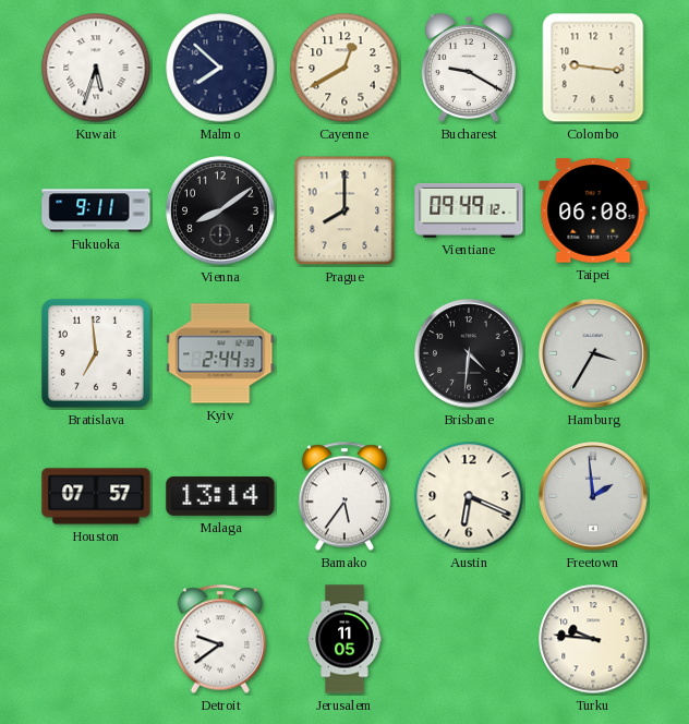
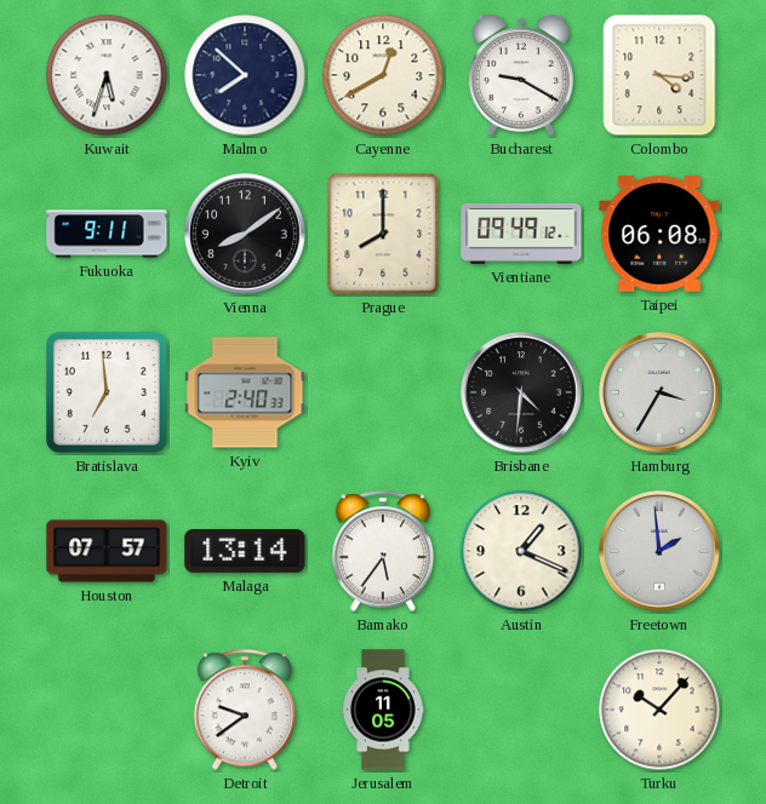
Colombo: 9:16 -> 4:16 (659, 75)
Kyiv: 2:44 -> 2:40 (245, 392)
Austin: 6:19 -> 1:19 (521, 551)
Turku: 9:46 -> 10:07 (659, 710)
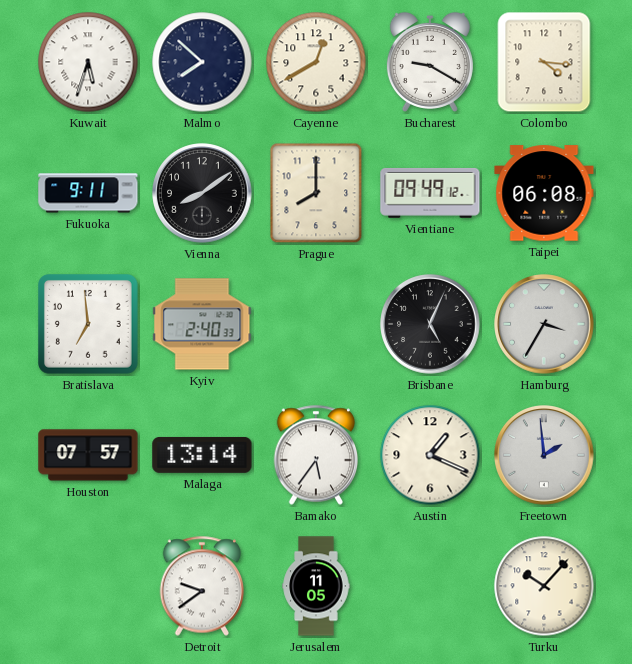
Brisbane: 4:31 -> 5:04 (430, 324)
